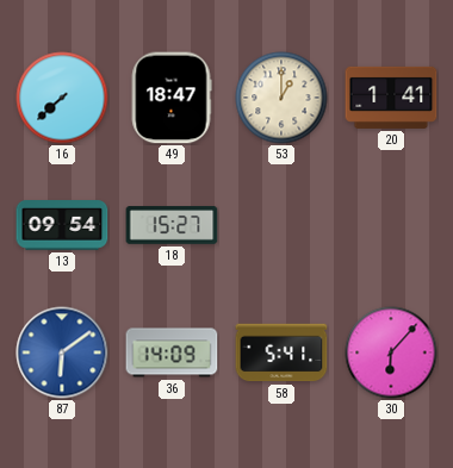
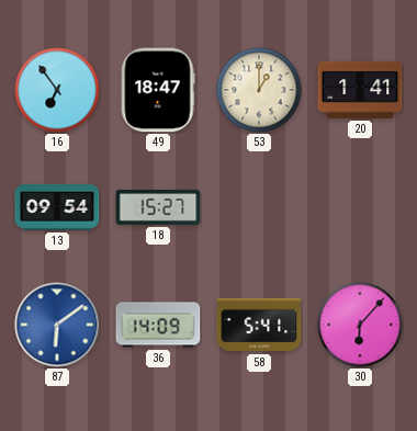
16: 7:38 -> 6:54 (57, 90)
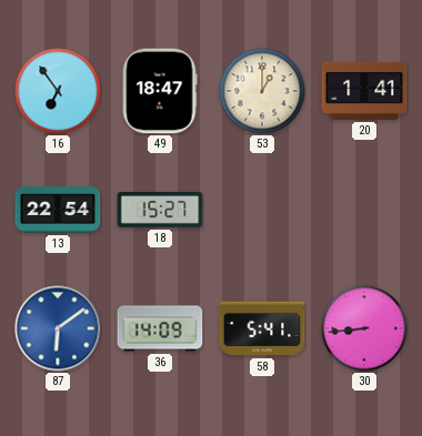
13: 09:54 -> 22:54 (58, 211)
30: 6:07 -> 8:44 (364, 328)
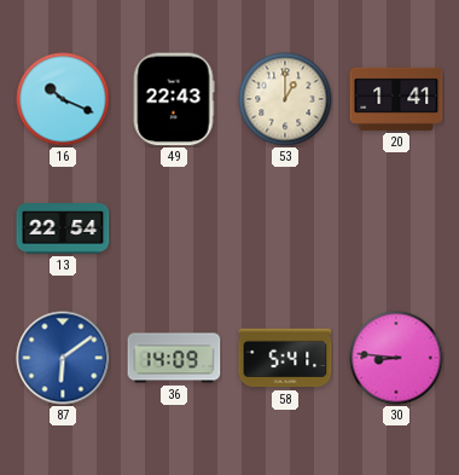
16: 6:54 -> 10:19 (63, 99)
49: 18:47 -> 22:43 (174, 99)
18: 15:27 -> none (160, 210)
30: 8:44 -> 8:46 (396, 358)
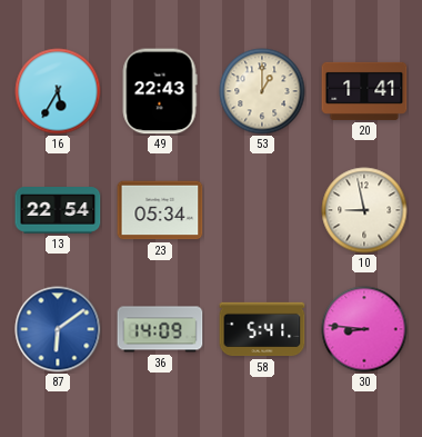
16: 10:19 -> 5:35 (58, 91)
23: none -> 05:34 (160, 210)
10: none -> 8:58 (364, 210)
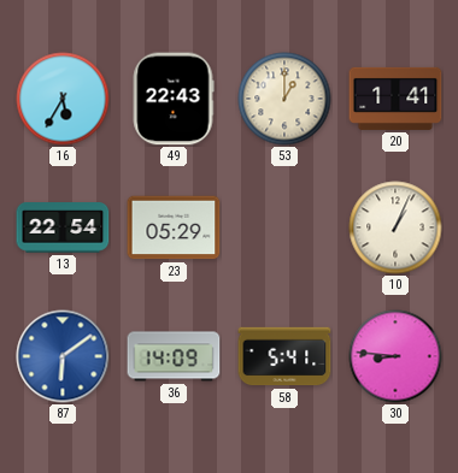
23: 05:34 -> 05:29 (174, 227)
10: 8:58 -> 1:04 (395, 227)
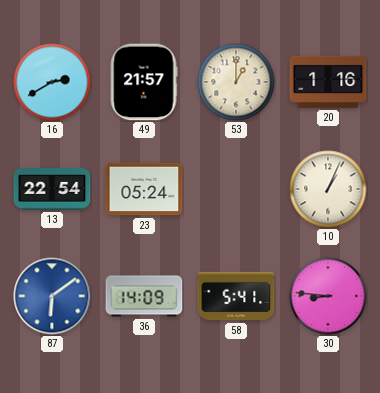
16: 5:35 -> 2:40 (52, 82)
49: 22:43 -> 21:57 (144, 82)
20: 1:41 -> 1:16 (328, 82)
23: 05:29 -> 05:24 (144, 189)
